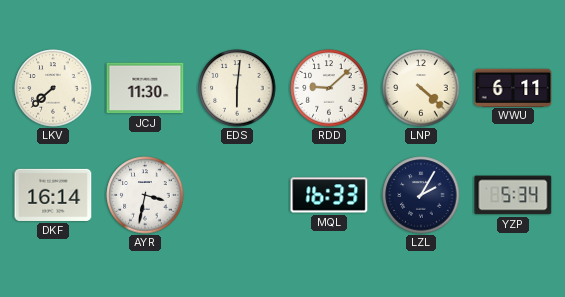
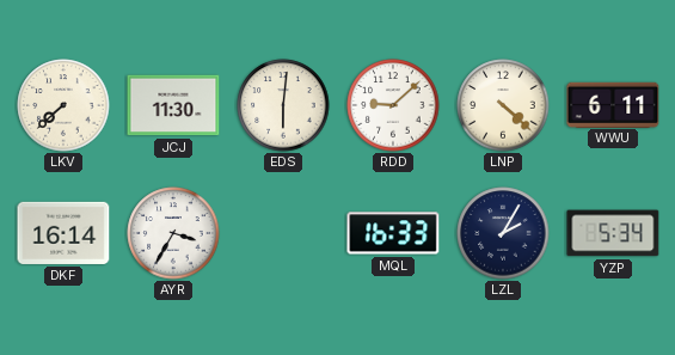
AYR: 3:32 -> 3:35 (173, 233)
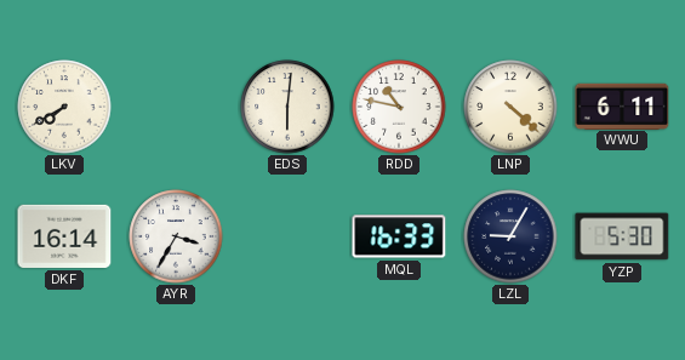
LKV: 7:38 -> 7:40 (64, 107)
JCJ: 11:30 -> none (173, 105)
RDD: 9:08 -> 10:47 (399, 107)
LZL: 2:05 -> 9:05 (510, 236)
YZP: 5:34 -> 5:30 (622, 236)
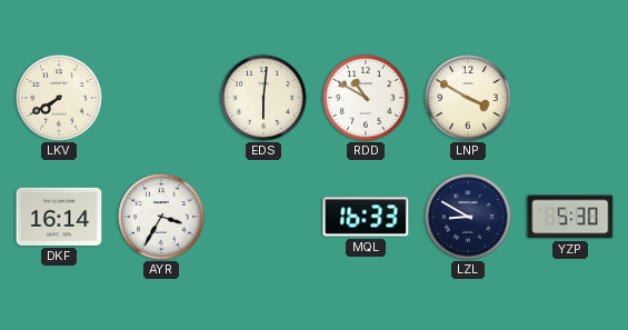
RDD: 10:47 -> 10:50 (366, 98)
LNP: 4:22 -> 3:50 (468, 98)
WWU: 6:11 -> none (622, 105)
LZL: 9:05 -> 8:50 (468, 217)
